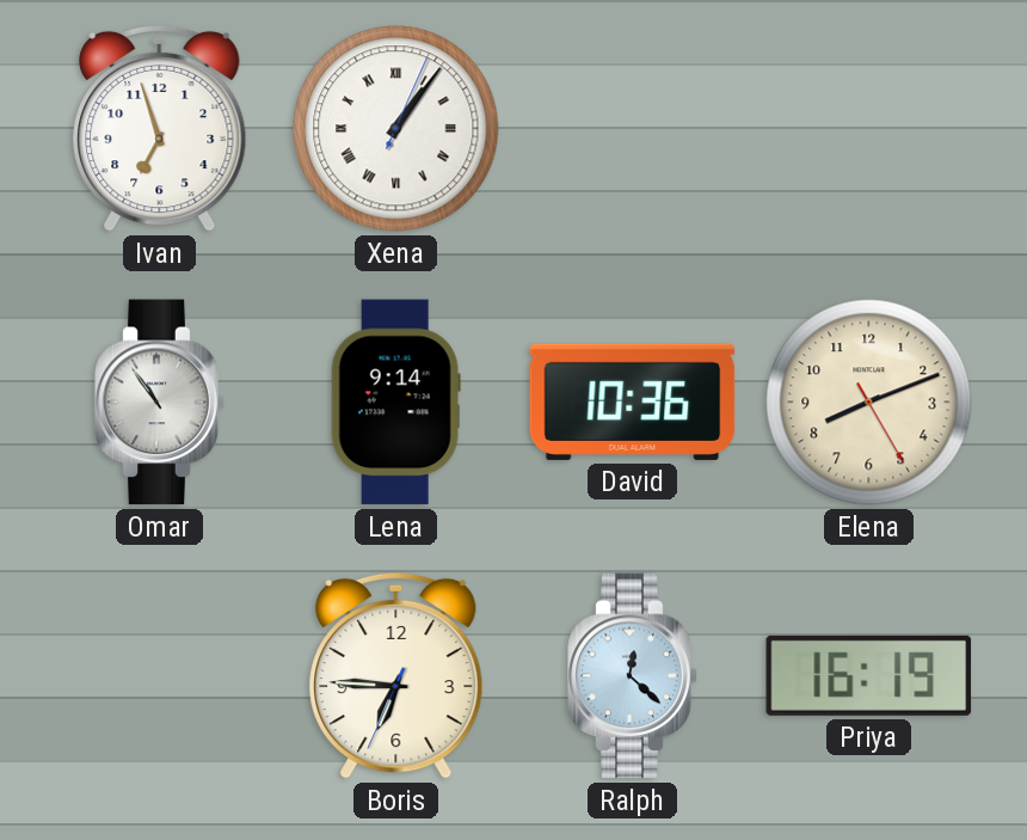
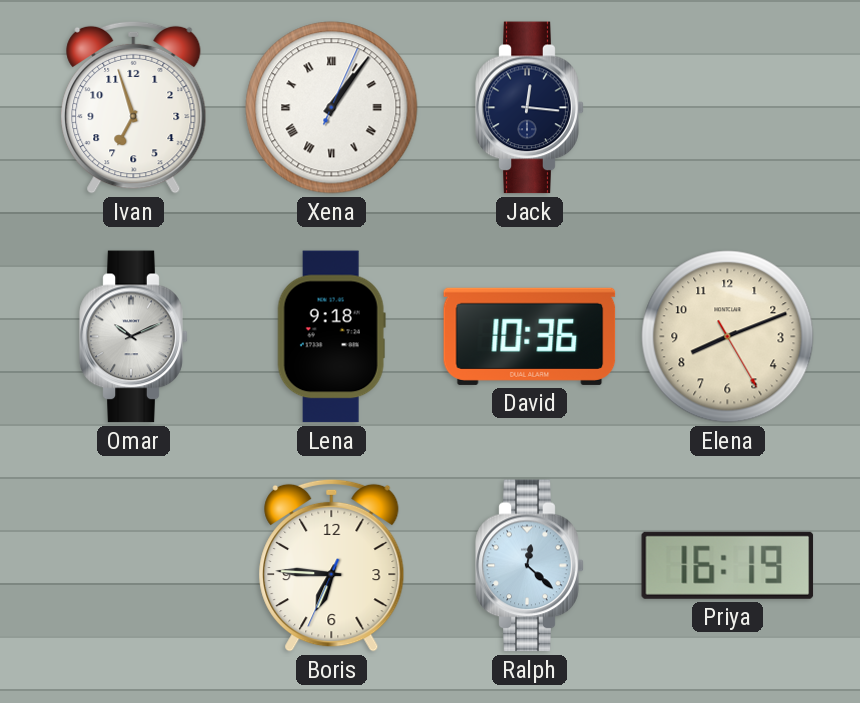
Jack: none -> 12:16 (530, 108)
Omar: 10:54 -> 10:11 (134, 337)
Lena: 9:14 -> 9:18 (331, 337)
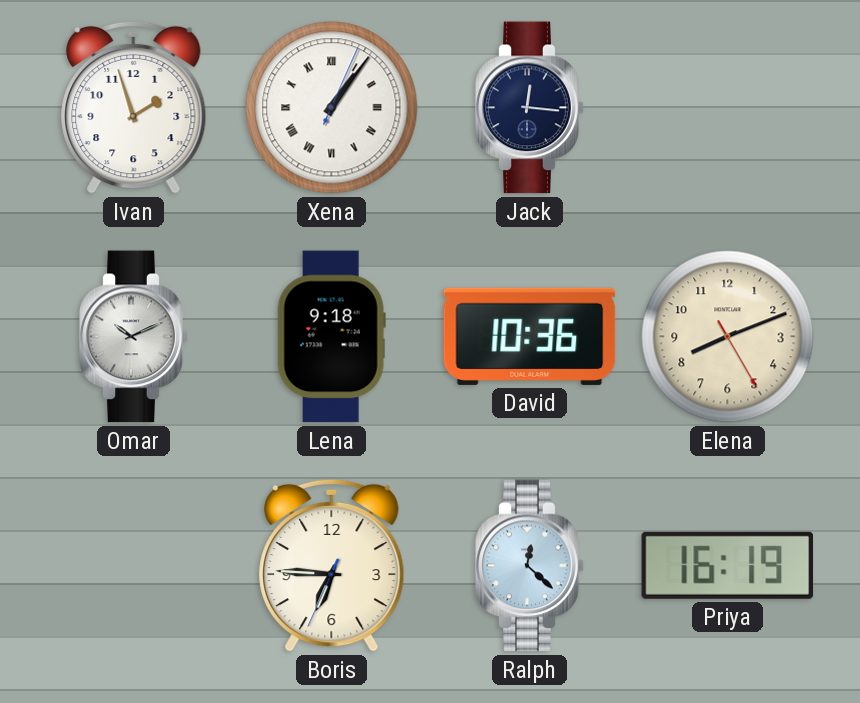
Ivan: 6:57 -> 1:57 (134, 107)
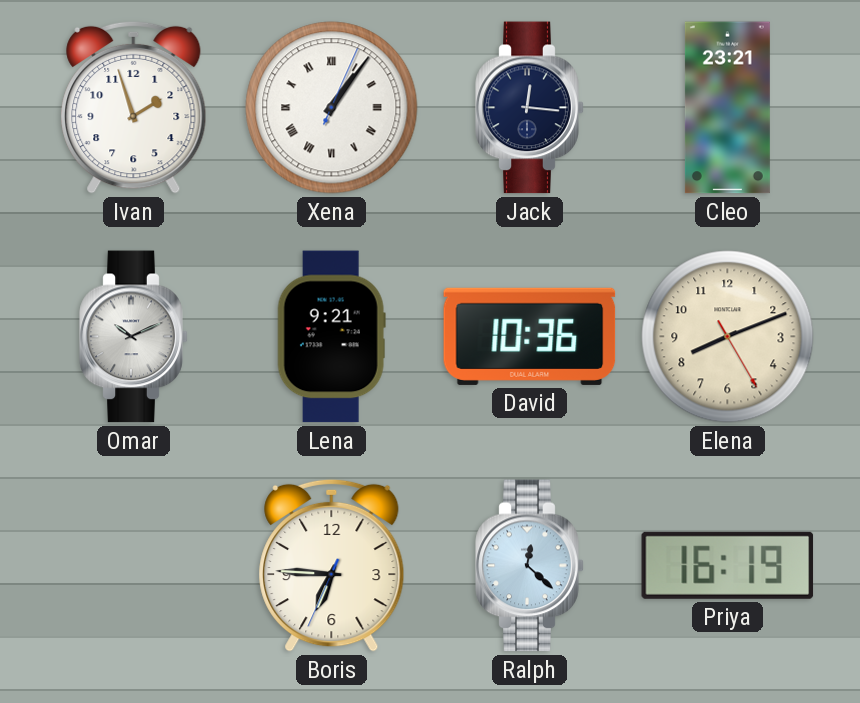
Cleo: none -> 23:21 (727, 108)
Lena: 9:18 -> 9:21 (331, 337)
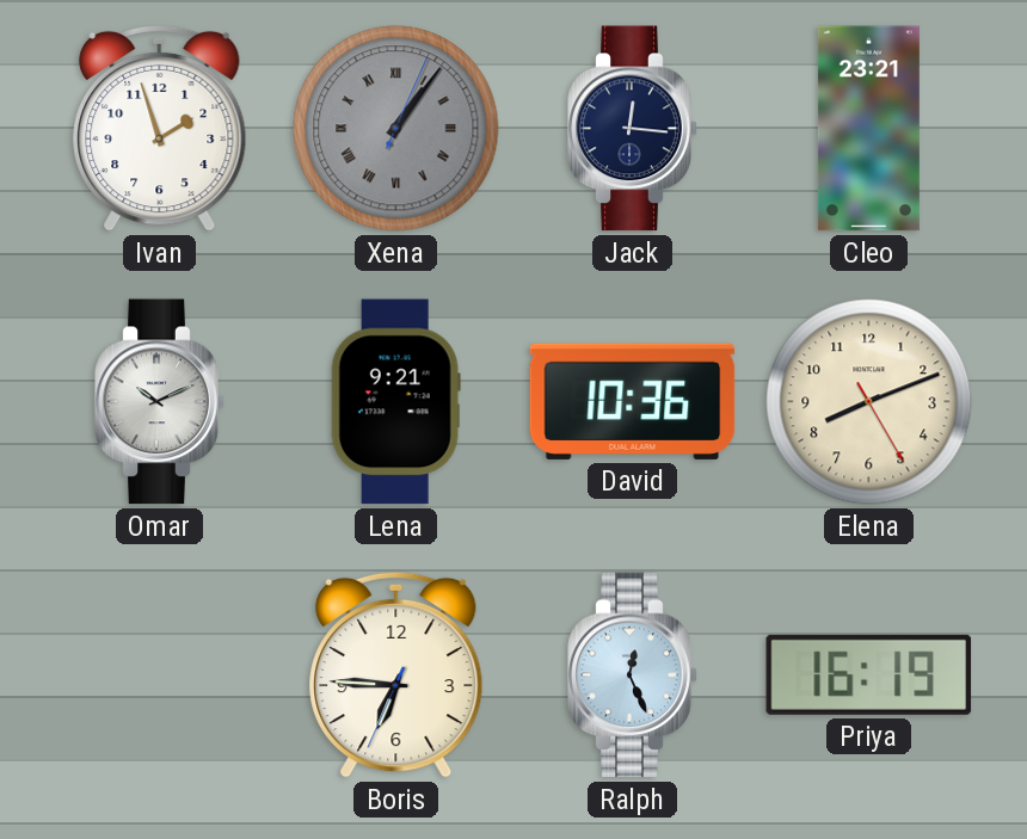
Xena dial: white -> grey (396, 129)
Ralph: 12:22 -> 12:26 (633, 675)
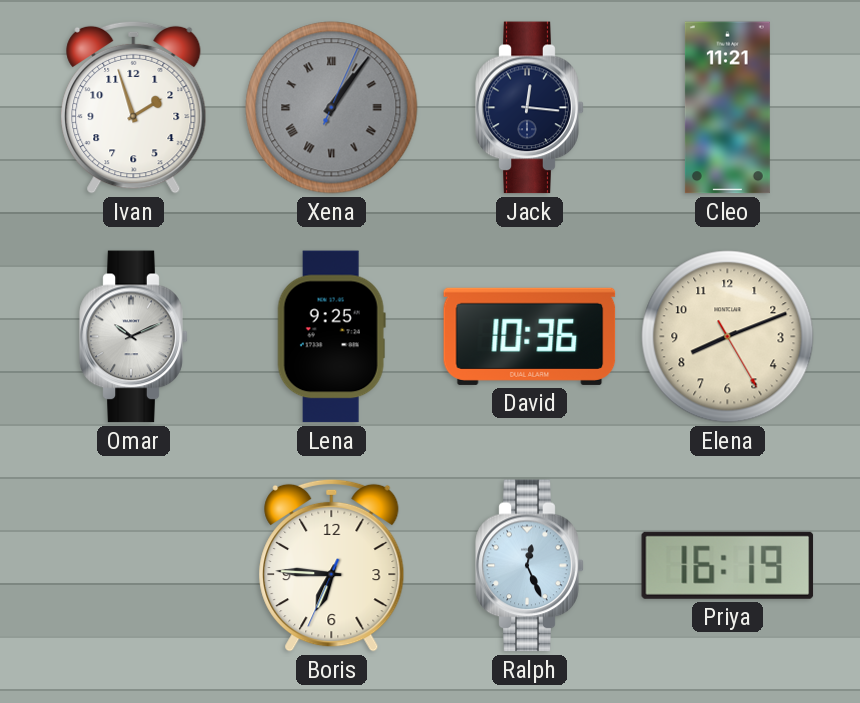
Cleo: 23:21 -> 11:21 (727, 108)
Lena: 9:21 -> 9:25 (331, 337)
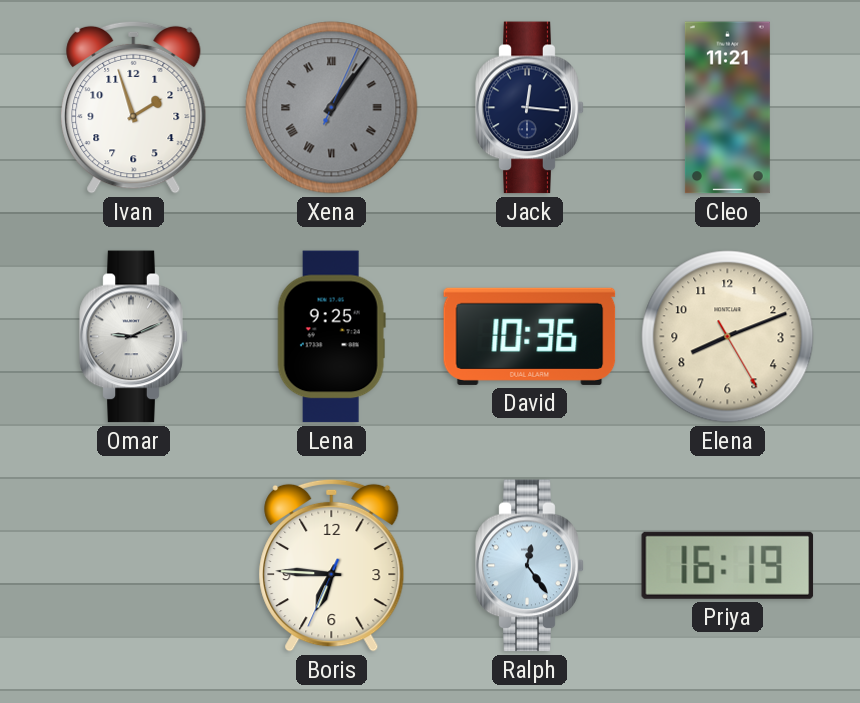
Omar: 10:11 -> 9:11 (134, 337)
Ralph: 12:26 -> 12:24 (530, 566)
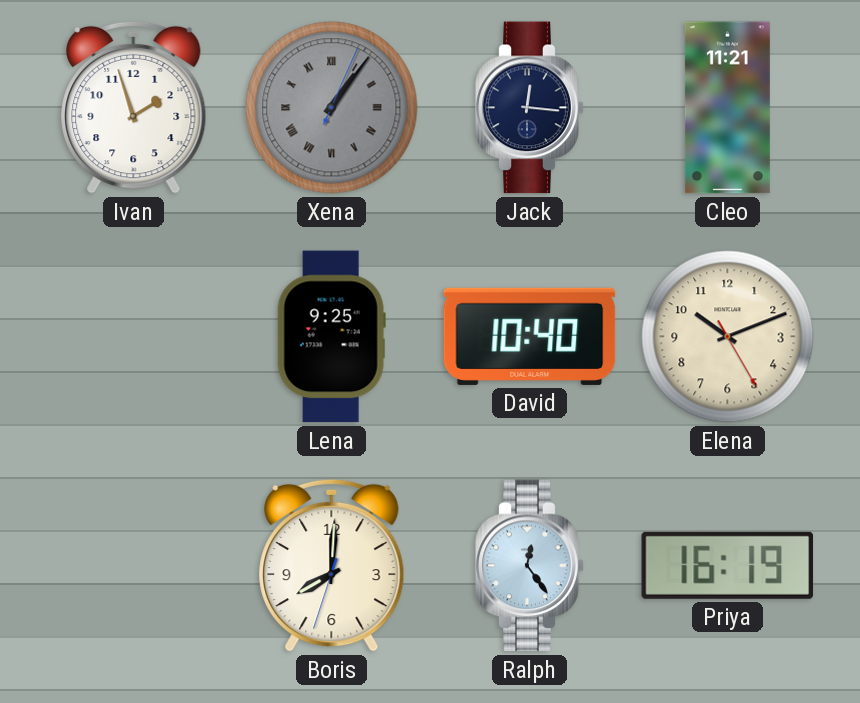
Omar: 9:11 -> none (134, 337)
David: 10:36 -> 10:40 (530, 336)
Elena: 8:11 -> 10:11 (728, 337)
Boris: 6:45 -> 8:00 (332, 565)
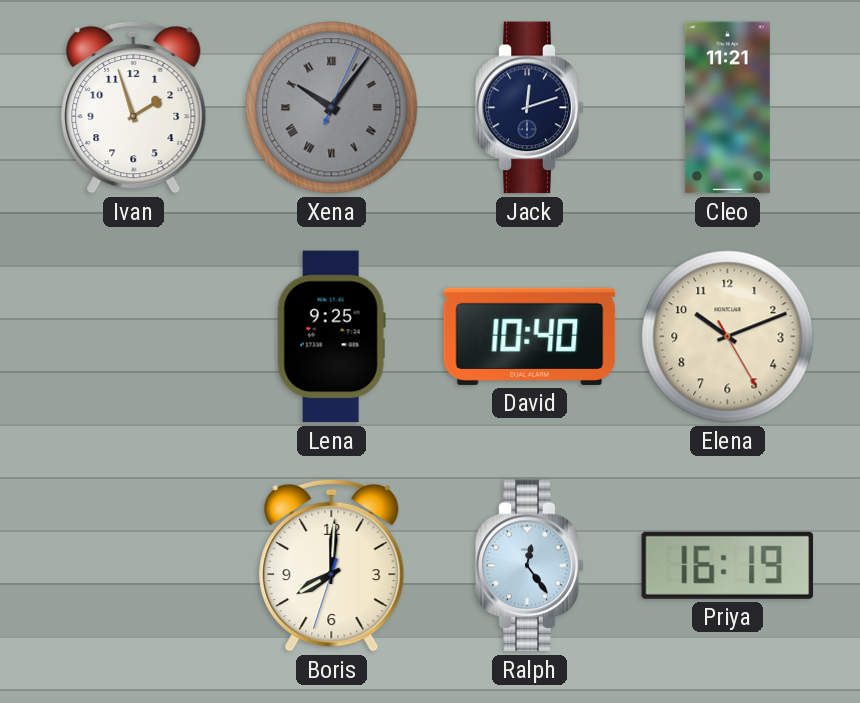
Xena: 1:06 -> 10:06 (332, 108)
Jack: 12:16 -> 12:12 (530, 108)
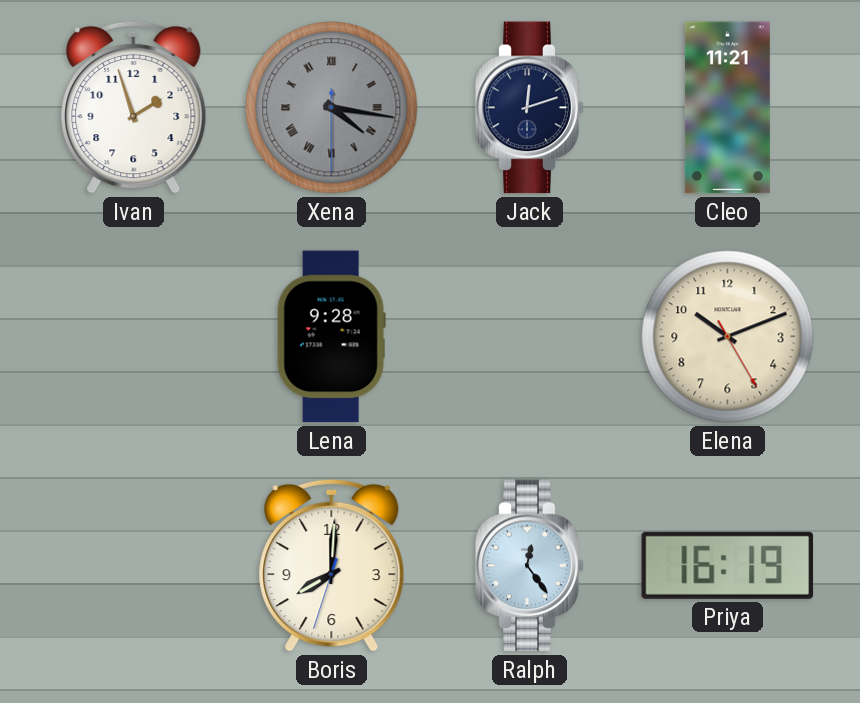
Xena: 10:06 -> 4:16 (332, 108)
Lena: 9:25 -> 9:28 (331, 337)
David: 10:40 -> none (530, 336)
